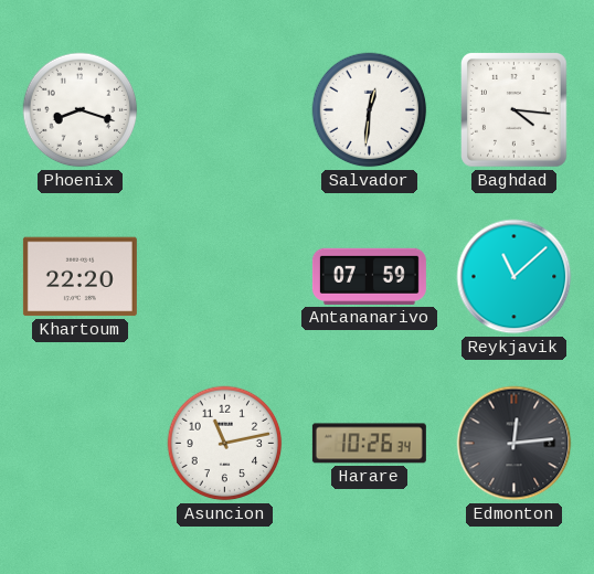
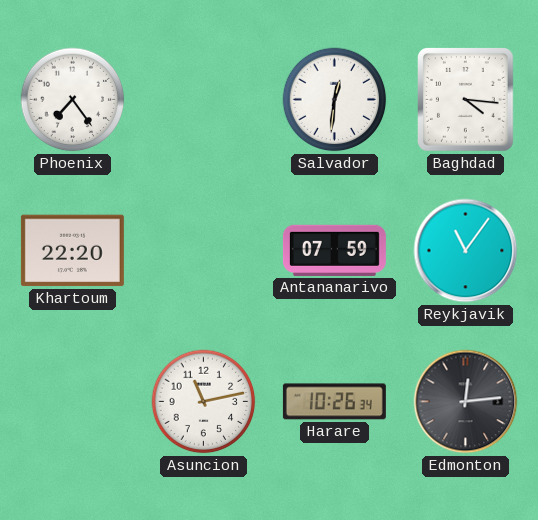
Phoenix: 8:18 -> 7:24 (73, 100)
Reykjavik: 11:08 -> 11:06 (466, 251)
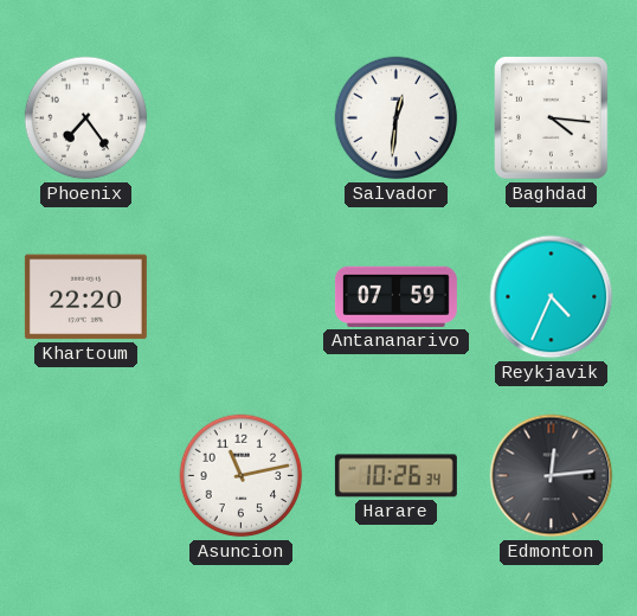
Reykjavik: 11:06 -> 4:34 (552, 297)
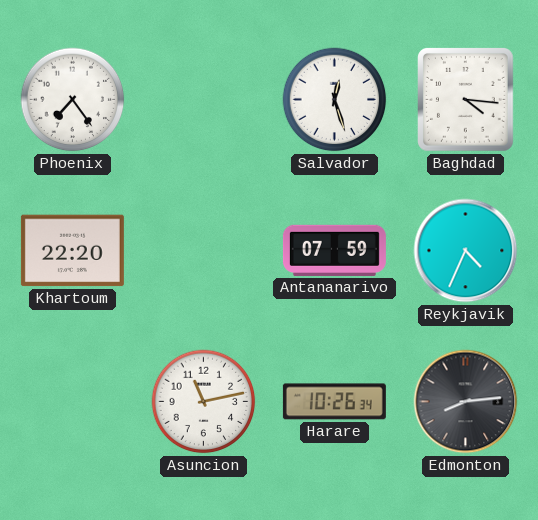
Salvador: 12:31 -> 12:27 (335, 100)
Edmonton: 12:14 -> 8:14 (466, 402)
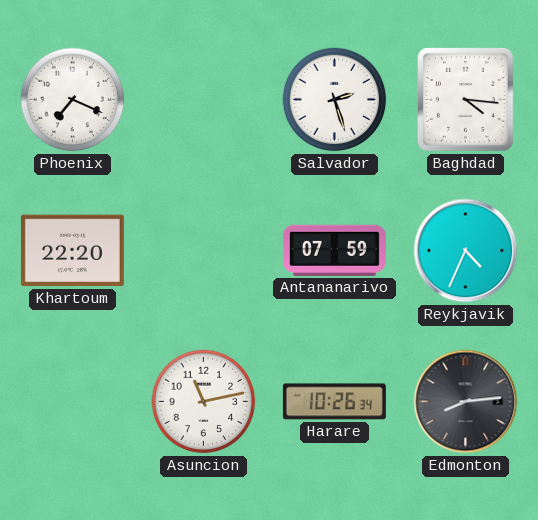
Phoenix: 7:24 -> 7:19 (73, 100)
Salvador: 12:27 -> 2:27 (335, 100)
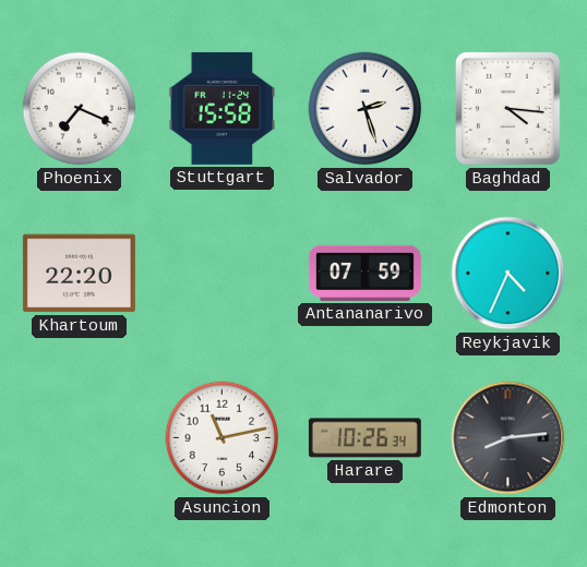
Stuttgart: none -> 15:58 (223, 108)
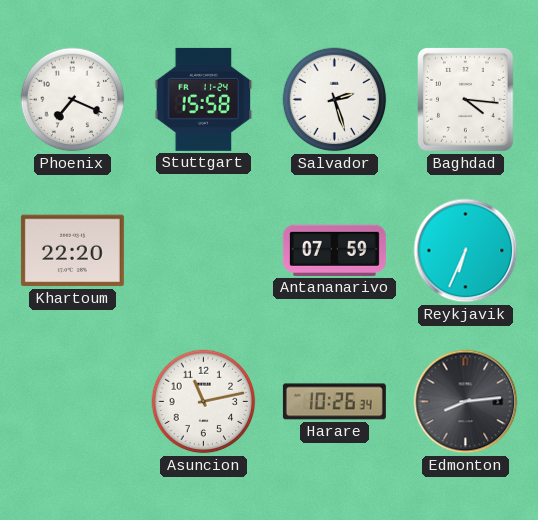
Reykjavik: 4:34 -> 6:34 (466, 251)
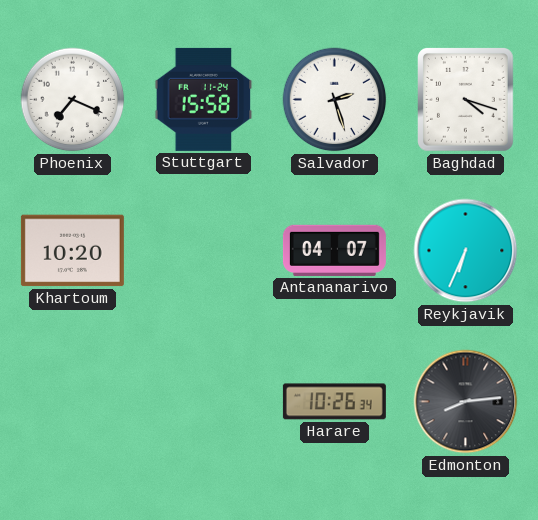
Baghdad: 4:16 -> 4:18 (466, 100)
Khartoum: 22:20 -> 10:20 (72, 251)
Antananarivo: 07:59 -> 04:07 (334, 250)
Asuncion: 11:13 -> none (204, 402)
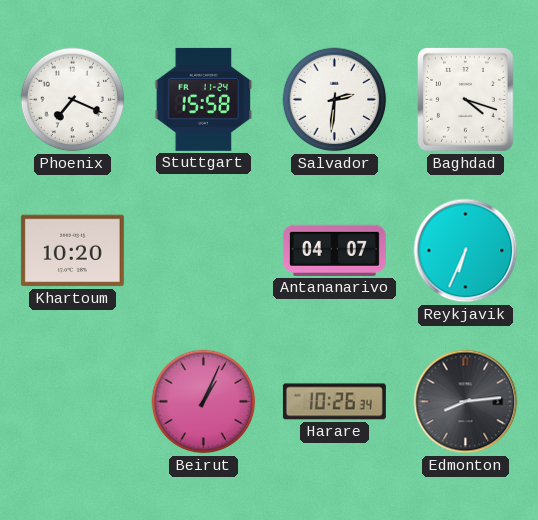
Salvador: 2:27 -> 2:31 (335, 100)
Beirut: none -> 1:04 (204, 402)
